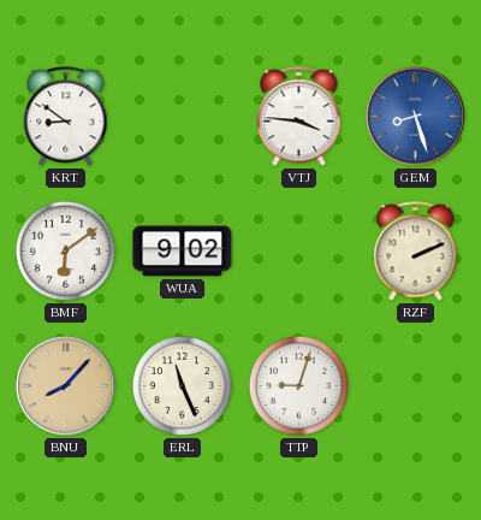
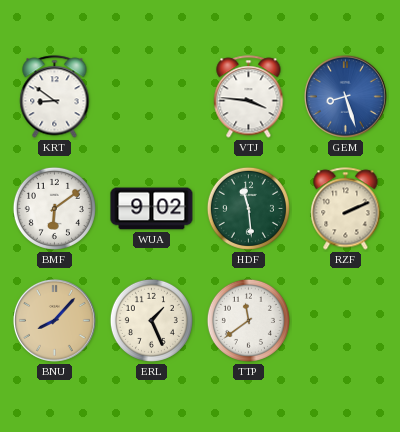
HDF: none -> 11:29 (248, 208)
ERL: 11:26 -> 1:26 (151, 320)
TTP: 9:03 -> 11:39 (248, 320)
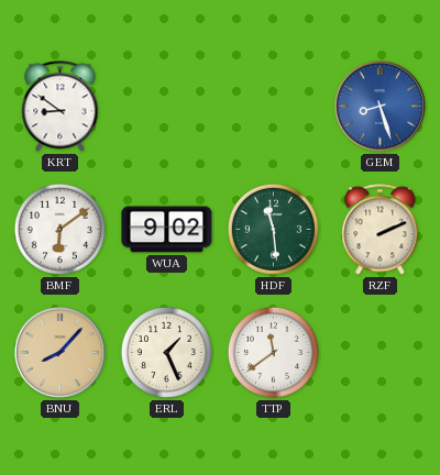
VTJ: 3:46 -> none (249, 97)
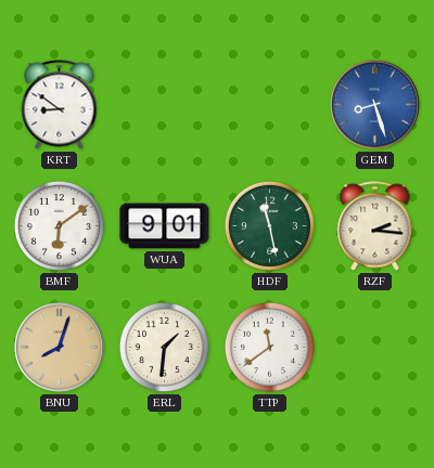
WUA: 9:02 -> 9:01 (165, 226)
HDF: 11:29 -> 11:28 (269, 225)
RZF: 2:11 -> 2:16 (375, 226)
BNU: 8:07 -> 8:03 (59, 347)
ERL: 1:26 -> 1:31 (164, 347)
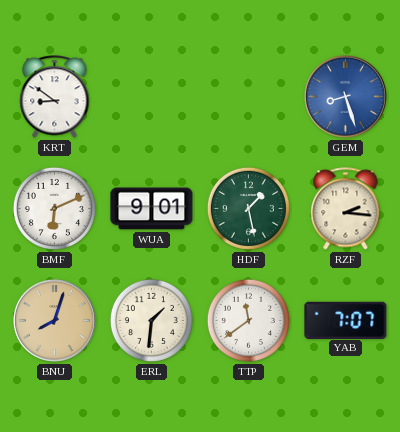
BMF: 6:09 -> 6:11 (54, 208)
HDF: 11:28 -> 1:28 (248, 208)
YAB: none -> 7:07 (346, 320)
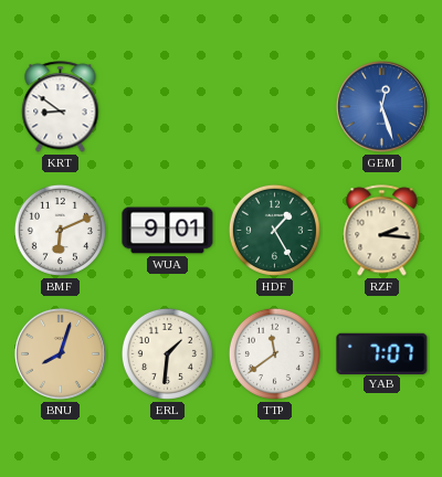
GEM: 8:27 -> 12:27 (381, 106)
HDF: 1:28 -> 1:25 (274, 230)
